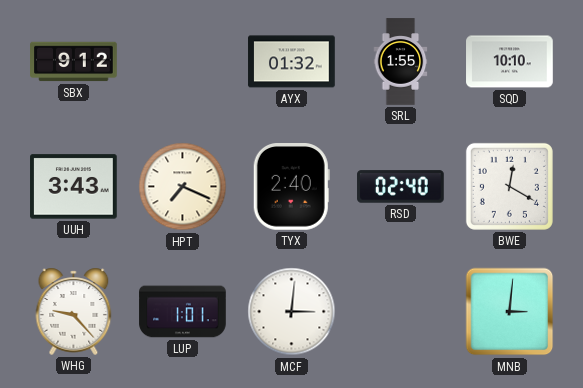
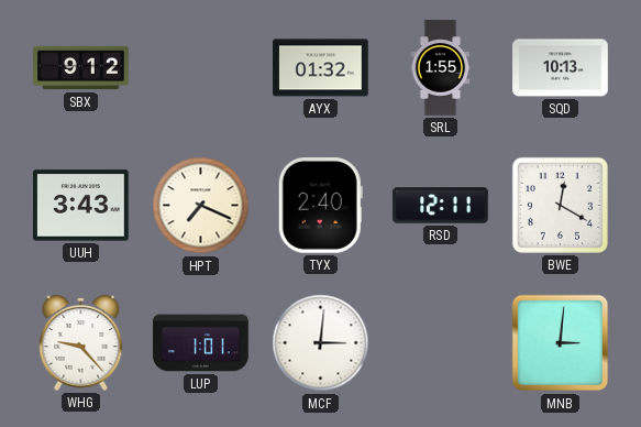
SQD: 10:10 -> 10:13 (561, 68)
RSD: 02:40 -> 12:11 (441, 206)
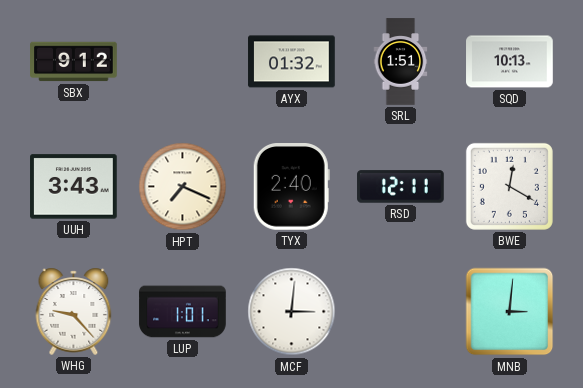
SRL: 1:55 -> 1:51 (401, 62)
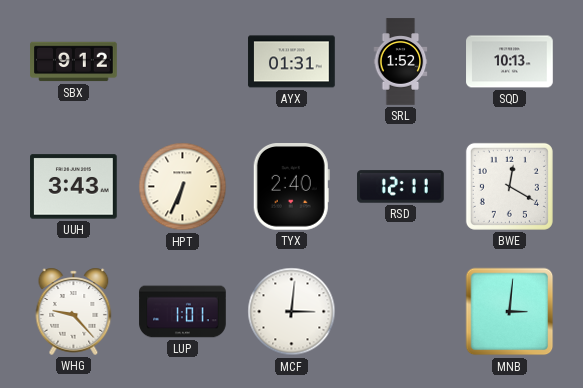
AYX: 01:32 -> 01:31 (292, 62)
SRL: 1:51 -> 1:52 (401, 62)
HPT: 7:19 -> 6:34 (183, 187)
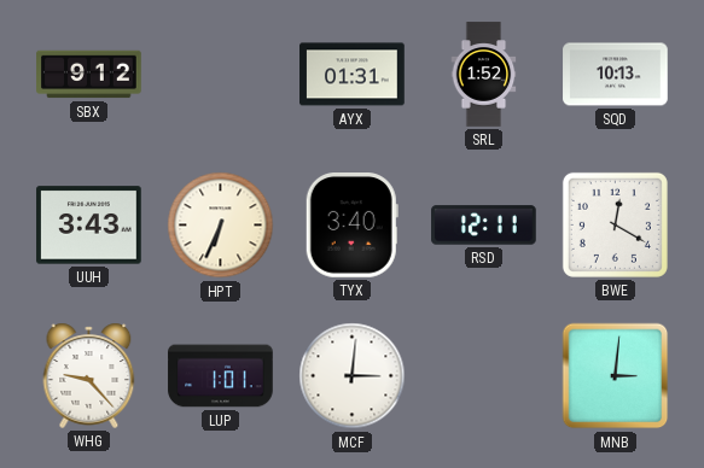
TYX: 2:40 -> 3:40 (351, 226)
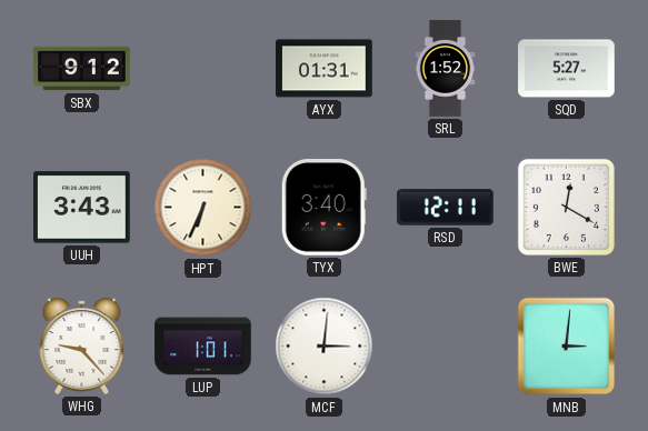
SQD: 10:13 -> 5:27 (567, 69)
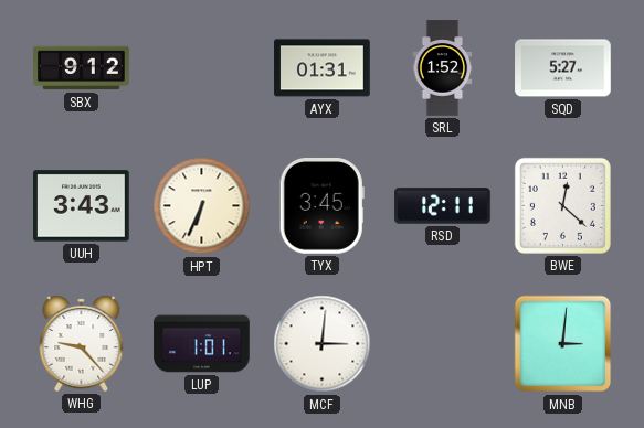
TYX: 3:40 -> 3:45 (321, 206)
BWE: 12:20 -> 12:22 (562, 205)
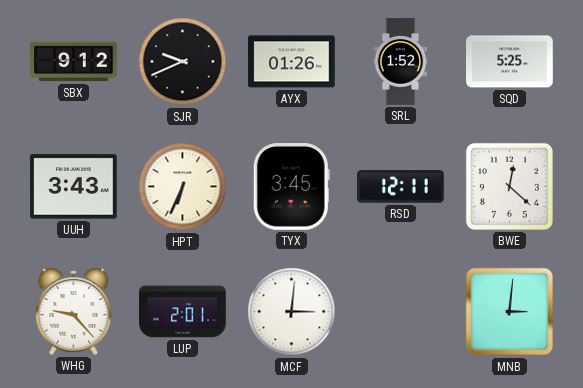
SJR: none -> 9:41 (183, 62)
AYX: 01:31 -> 01:26 (292, 62)
SQD: 5:27 -> 5:25 (510, 62)
LUP: 1:01 -> 2:01 (183, 312)
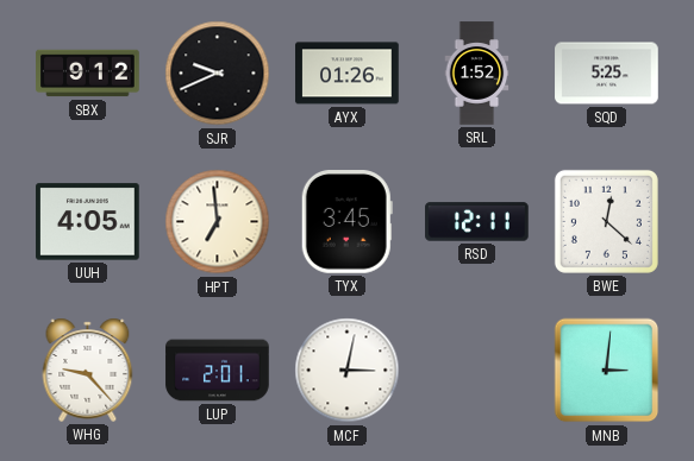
UUH: 3:43 -> 4:05 (88, 222)
HPT: 6:34 -> 6:59 (218, 222)
MCF: 3:01 -> 3:02 (348, 371)
